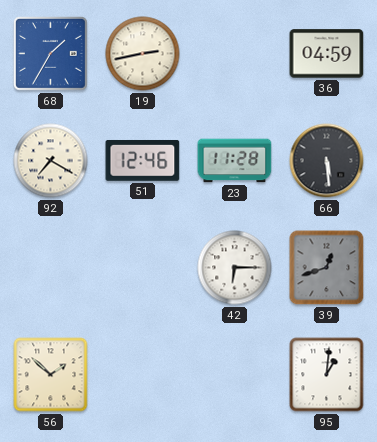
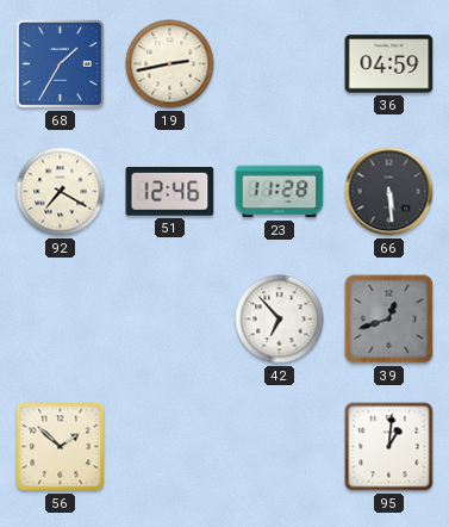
42: 6:15 -> 6:53 (280, 320)
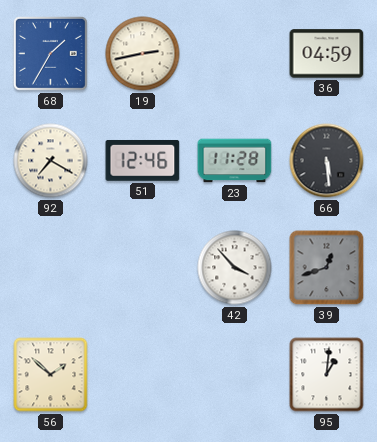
42: 6:53 -> 3:53 (235, 268)
